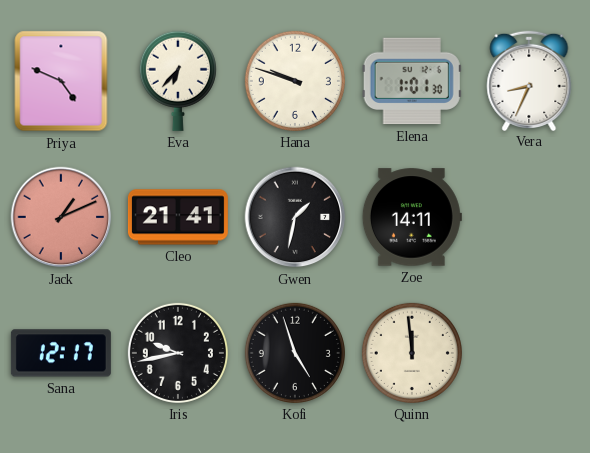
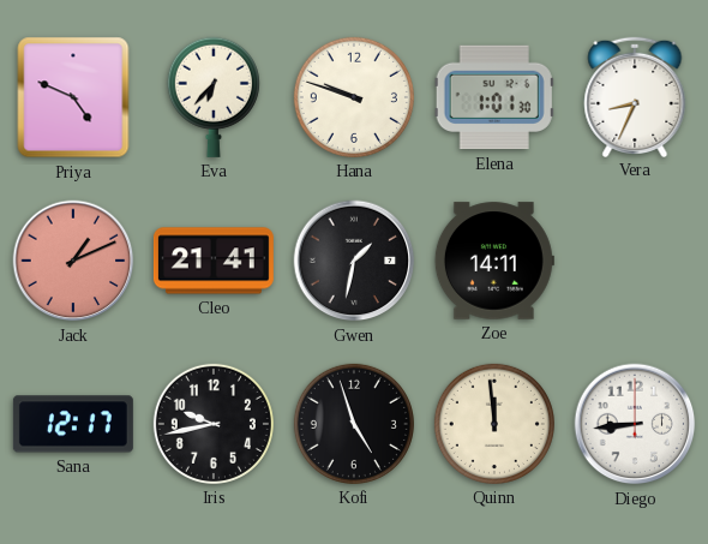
Diego: none -> 8:44 (635, 424)
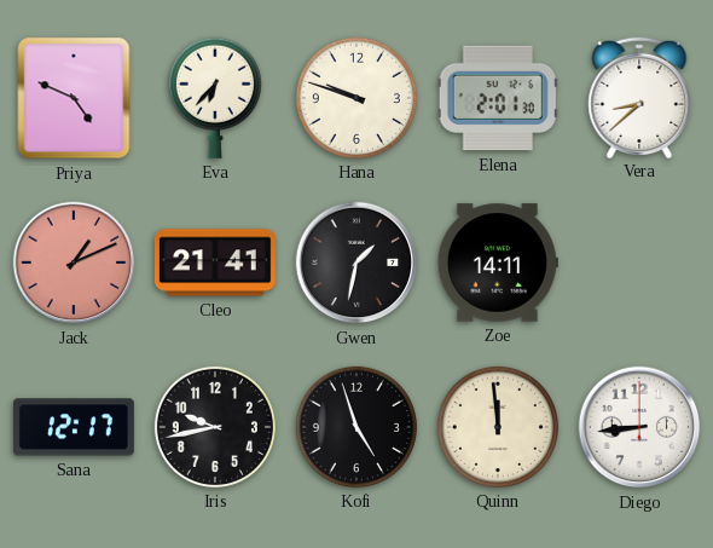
Elena: 1:01 -> 2:01 (498, 98)
Vera: 8:34 -> 8:38 (639, 97)
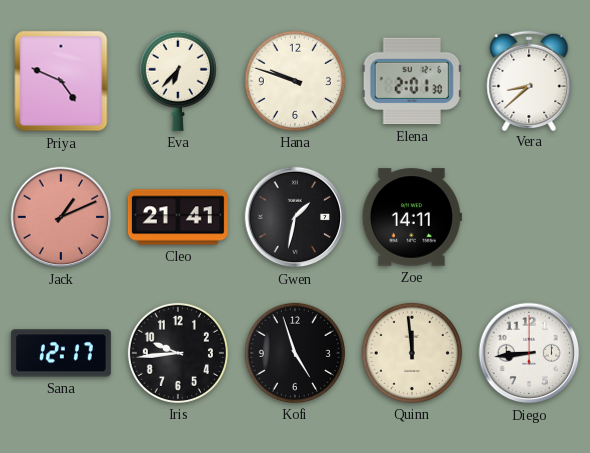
Iris: 9:43 -> 9:44 (178, 353)
